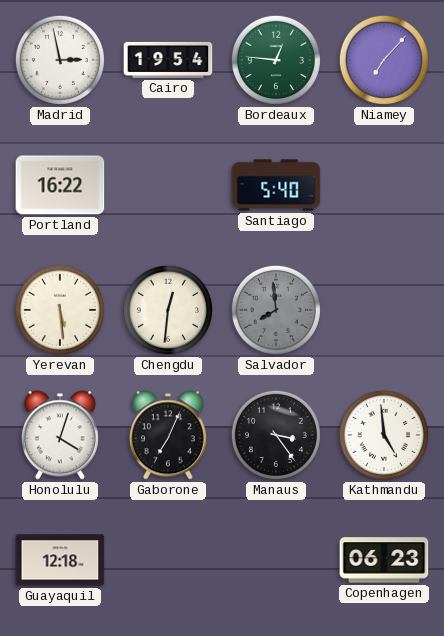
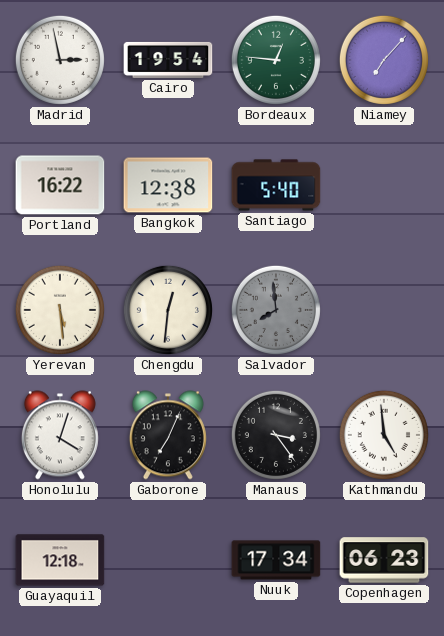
Bangkok: none -> 12:38 (168, 185)
Nuuk: none -> 17:34 (276, 560)
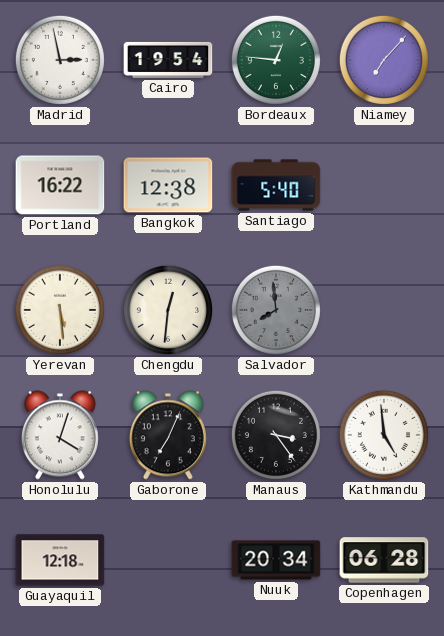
Nuuk: 17:34 -> 20:34 (276, 560)
Copenhagen: 06:23 -> 06:28 (384, 560)
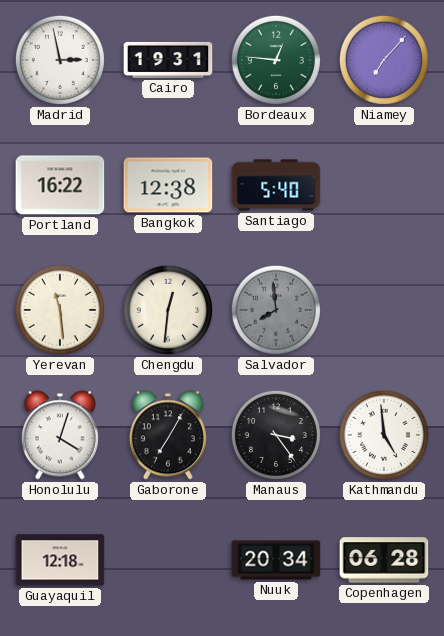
Cairo: 19:54 -> 19:31 (168, 60)
Yerevan: 5:29 -> 11:29 (60, 310)
Gaborone: 7:04 -> 7:05 (168, 435)
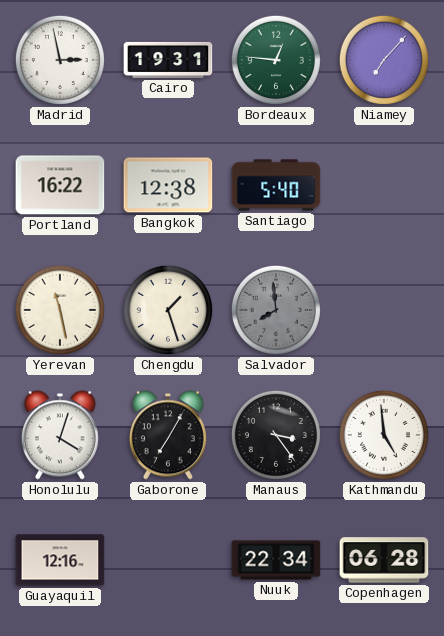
Yerevan: 11:29 -> 11:28 (60, 310)
Chengdu: 12:31 -> 1:27 (168, 310)
Guayaquil: 12:18 -> 12:16 (60, 560)
Nuuk: 20:34 -> 22:34 (276, 560)
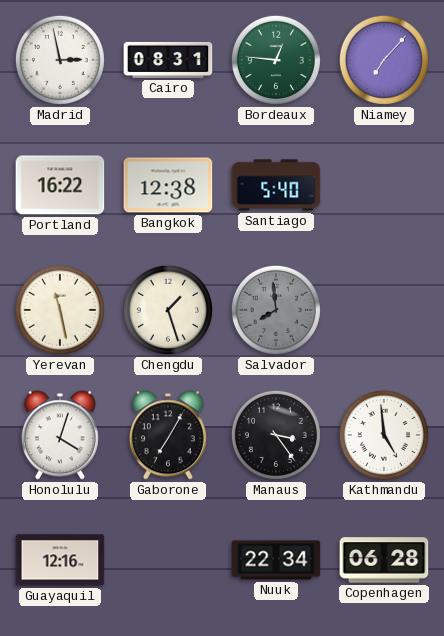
Cairo: 19:31 -> 08:31 (168, 60)
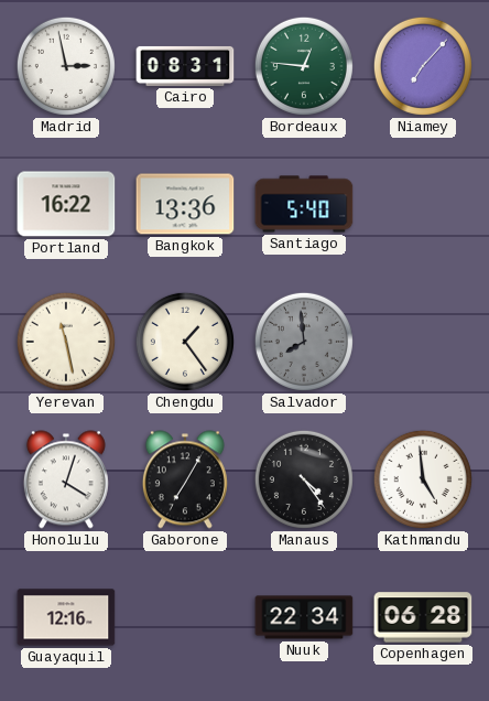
Bangkok: 12:38 -> 13:36 (185, 204)
Chengdu: 1:27 -> 1:24 (185, 342)
Manaus: 3:24 -> 4:24 (304, 479)
